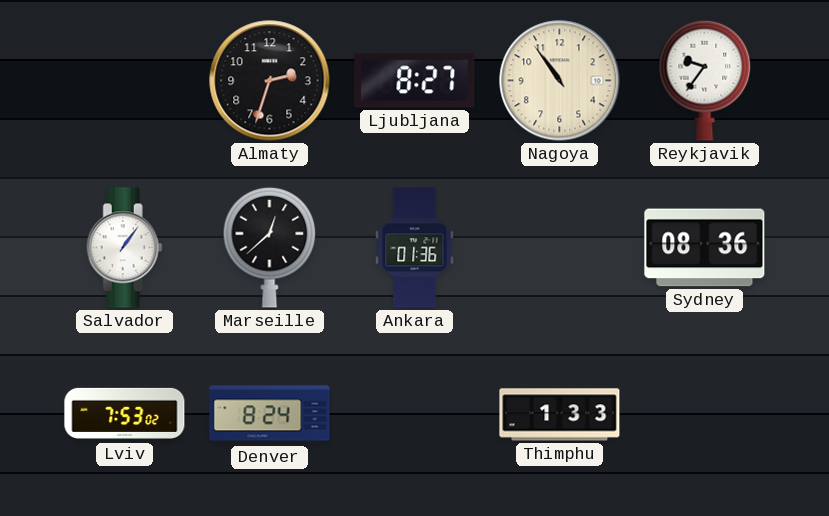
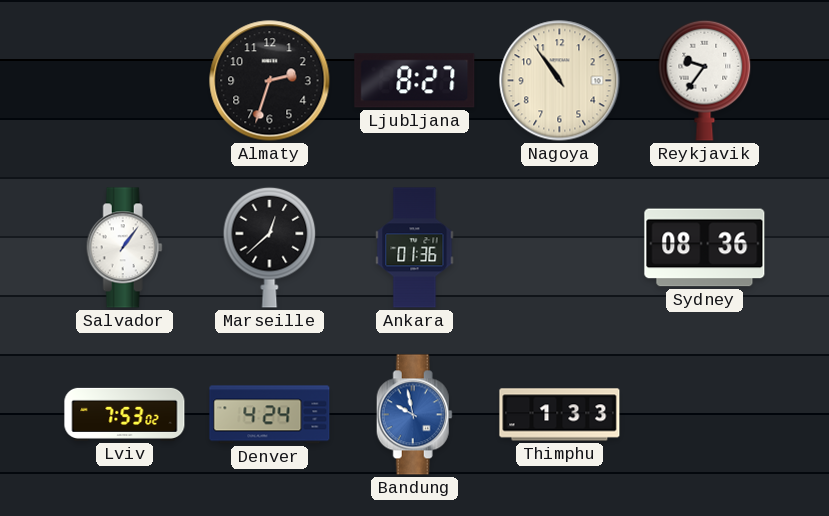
Denver: 8:24 -> 4:24 (270, 415)
Bandung: none -> 9:58 (414, 415)
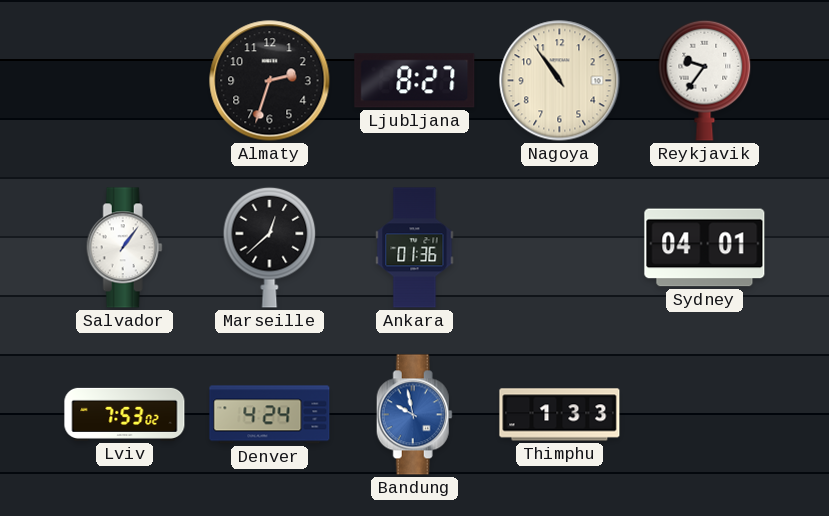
Sydney: 08:36 -> 04:01 (705, 248)
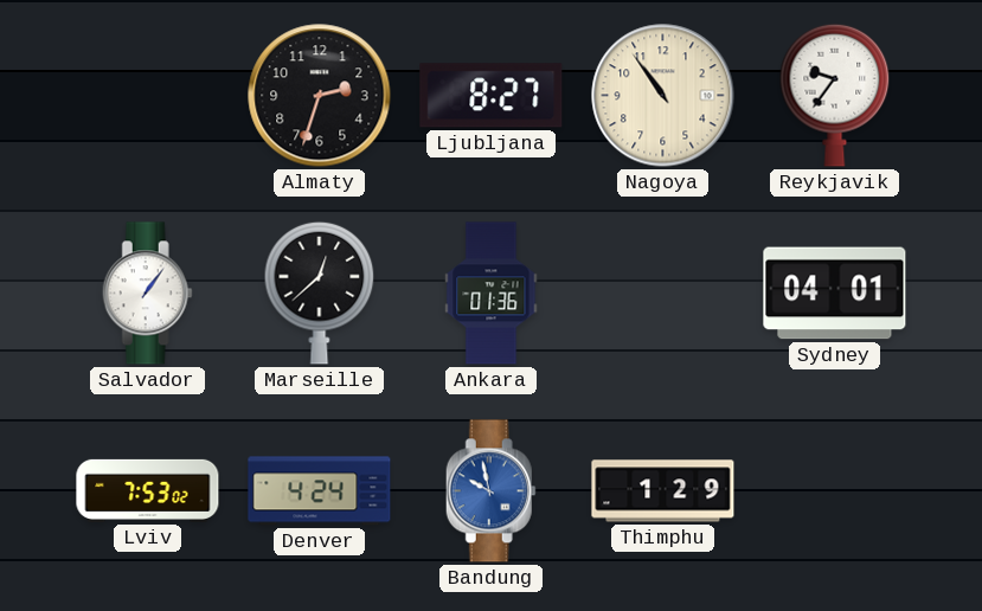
Thimphu: 1:33 -> 1:29 (663, 491)
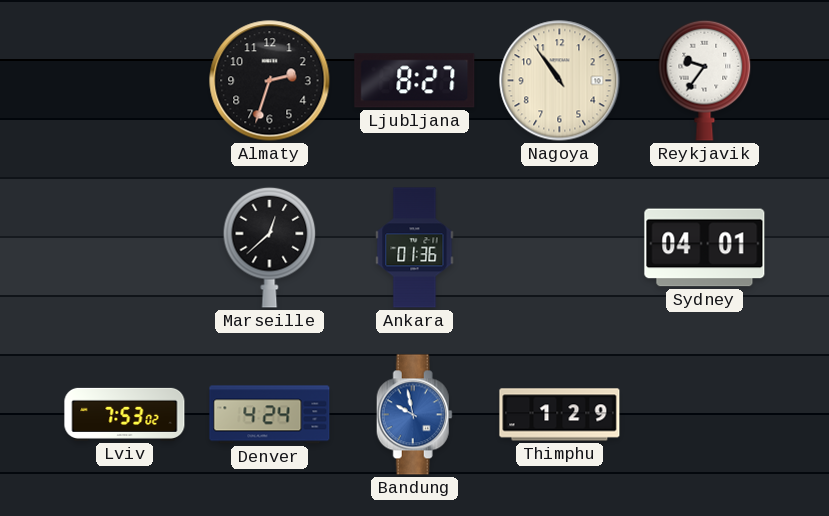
Salvador: 1:06 -> none (147, 294)
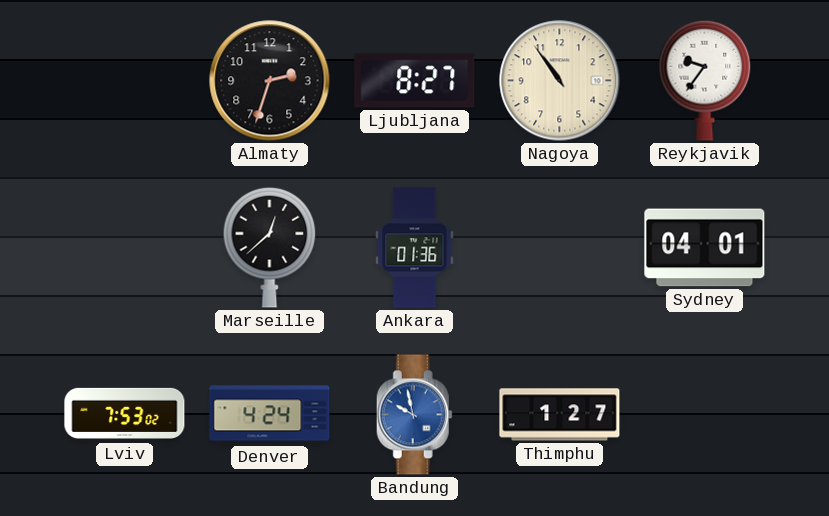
Thimphu: 1:29 -> 1:27 (560, 415)
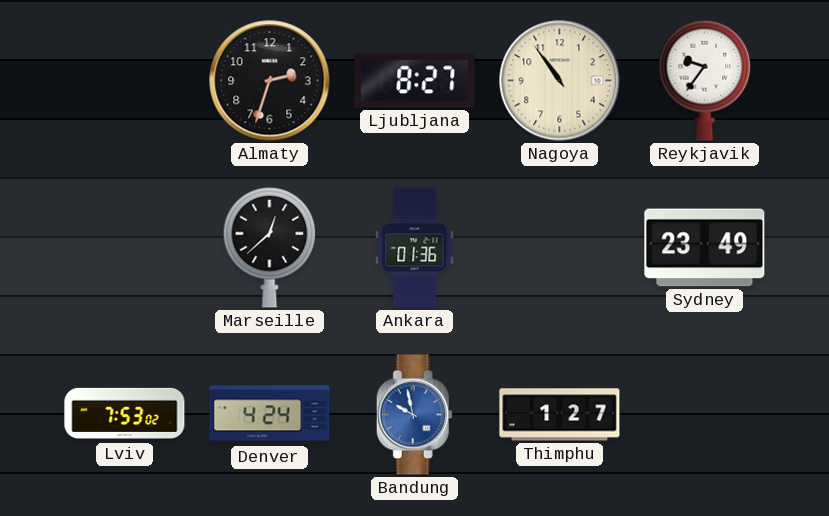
Sydney: 04:01 -> 23:49 (705, 248)
